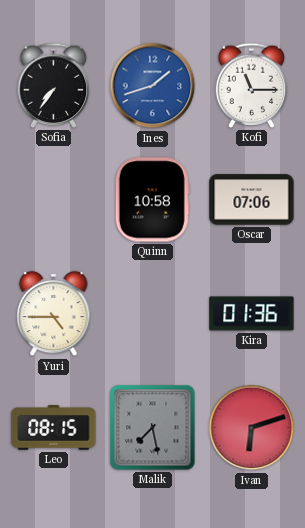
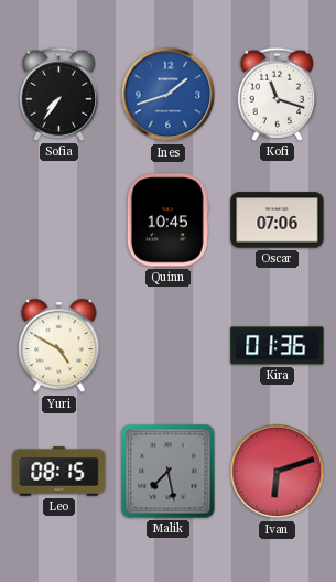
Kofi: 11:15 -> 11:18 (278, 94)
Quinn: 10:58 -> 10:45 (167, 220)
Yuri: 4:45 -> 4:50 (59, 346)
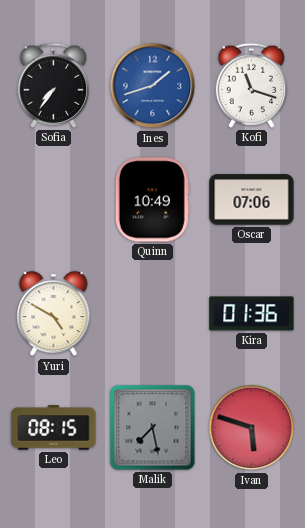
Quinn: 10:45 -> 10:49 (152, 200)
Ivan: 6:12 -> 5:48 (252, 428)
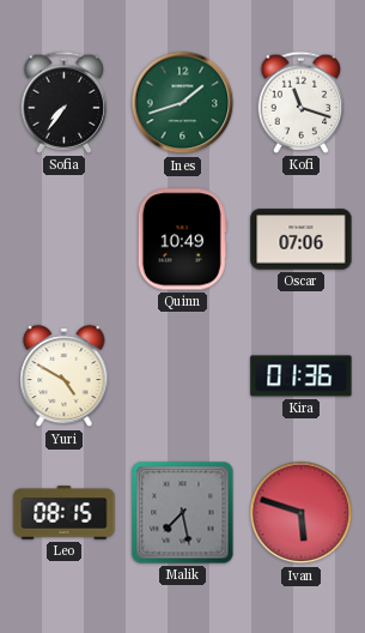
Ines dial: blue -> green (183, 103)
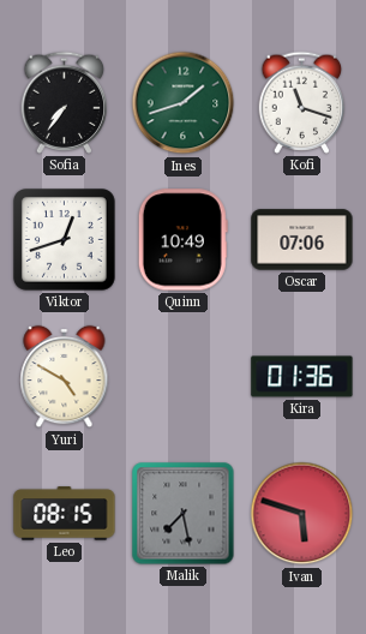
Viktor: none -> 12:42 (65, 240)
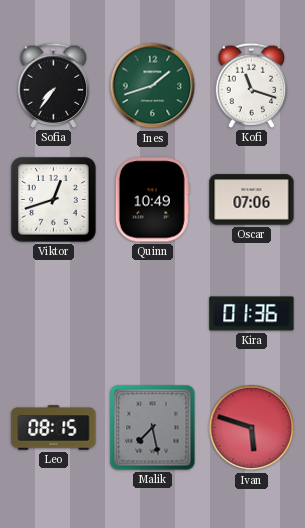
Yuri: 4:50 -> none (65, 377)
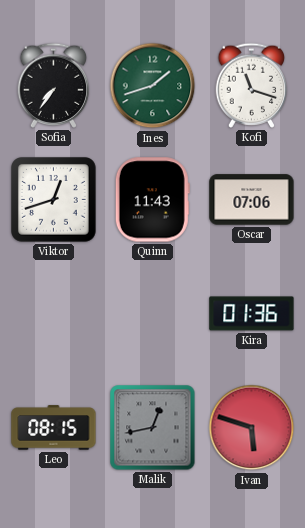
Quinn: 10:49 -> 11:43 (152, 200)
Malik: 7:28 -> 12:43 (153, 428)
